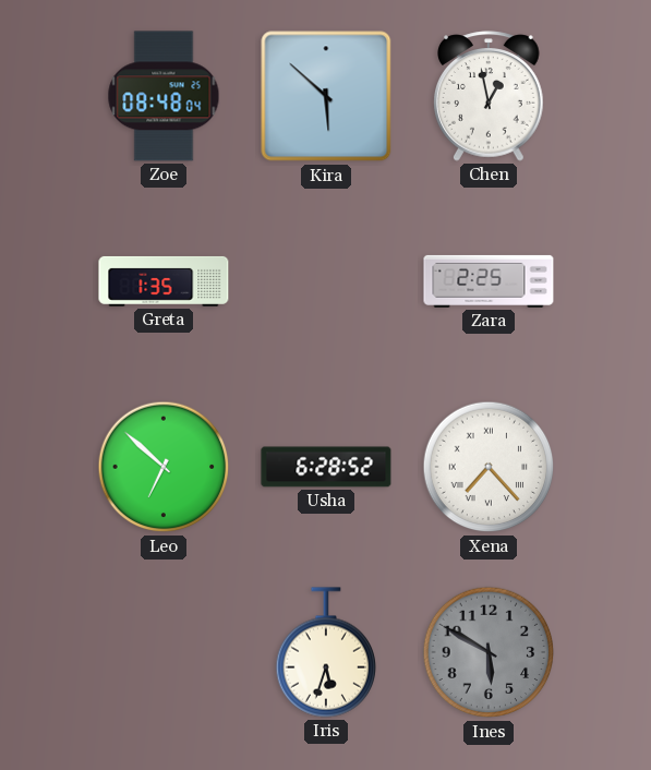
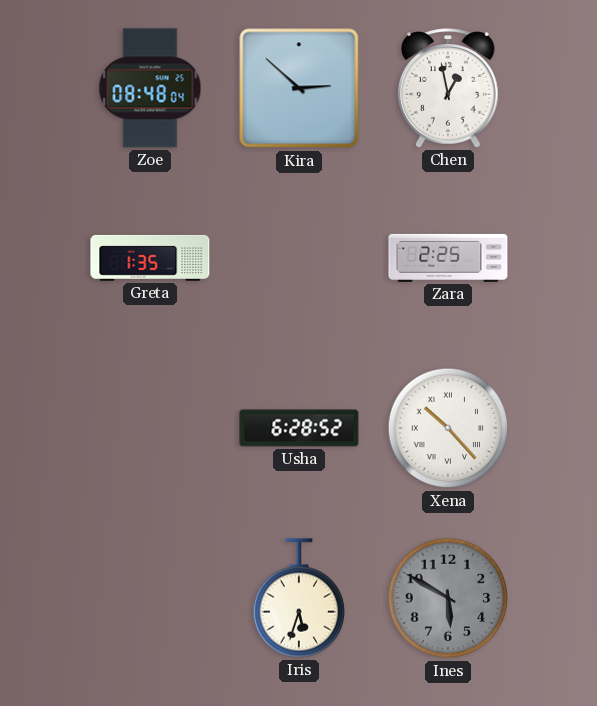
Kira: 5:52 -> 2:52 (299, 88)
Leo: 6:52 -> none (164, 467)
Xena: 7:23 -> 10:23 (448, 428)
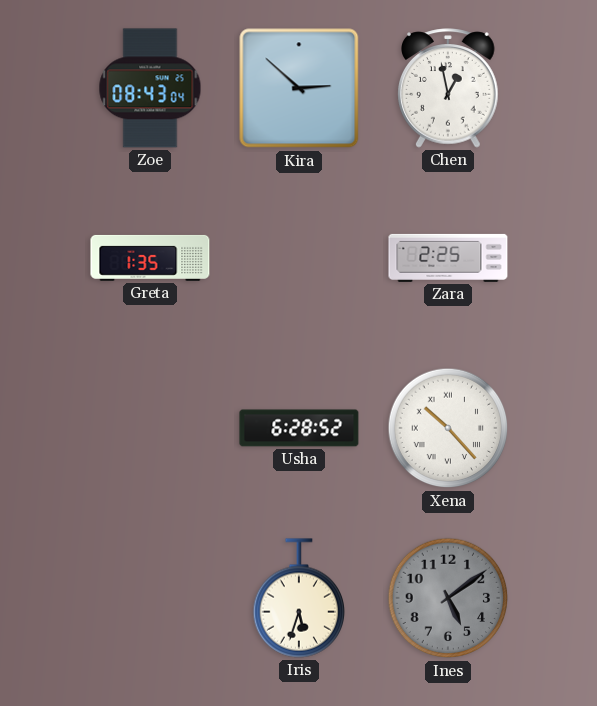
Zoe: 08:48 -> 08:43 (150, 88)
Ines: 5:50 -> 5:09 (448, 598)
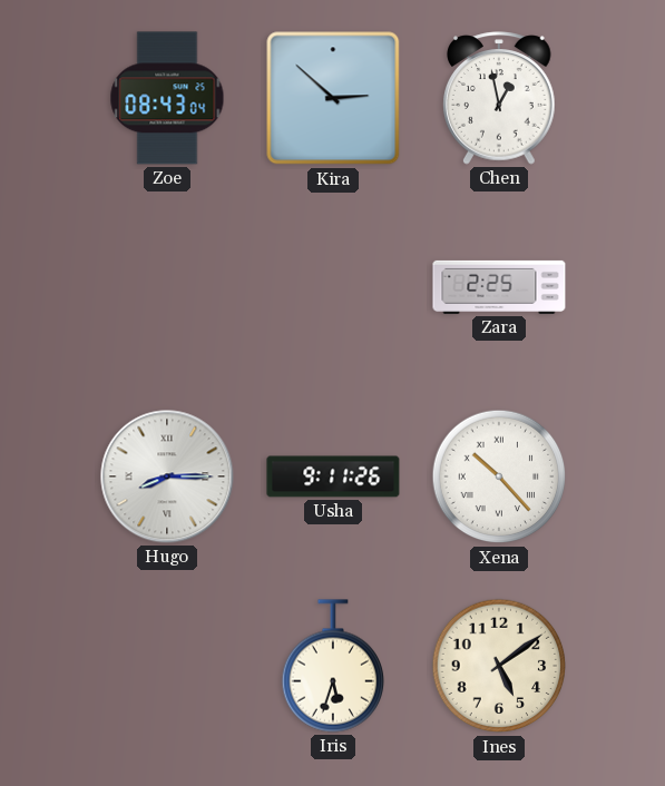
Greta: 1:35 -> none (150, 258)
Hugo: none -> 8:15 (167, 476)
Usha: 6:28 -> 9:11 (333, 476)
Ines dial: grey -> cream (499, 666)
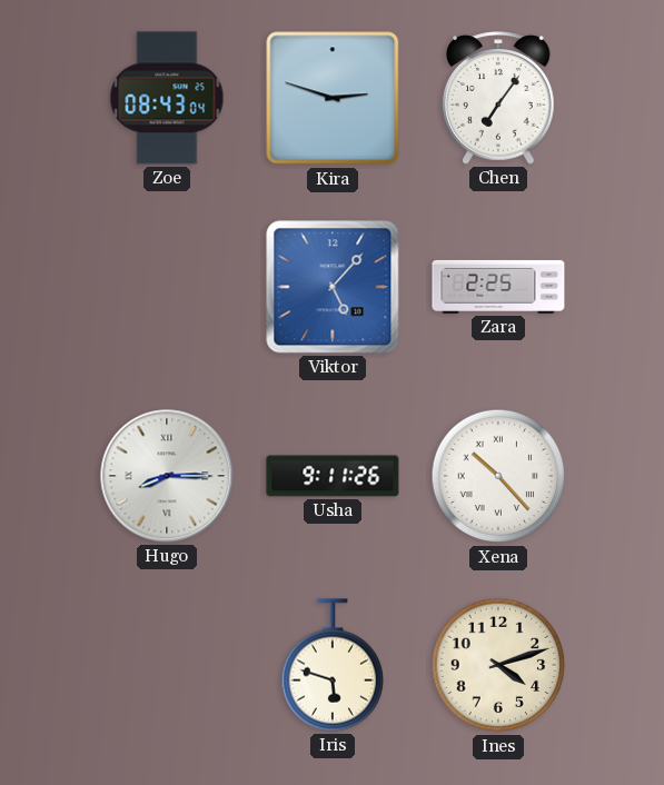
Kira: 2:52 -> 2:48 (333, 98)
Chen: 12:58 -> 7:06 (498, 98)
Viktor: none -> 5:07 (333, 287)
Iris: 5:33 -> 5:48 (331, 665)
Ines: 5:09 -> 4:12 (498, 665)
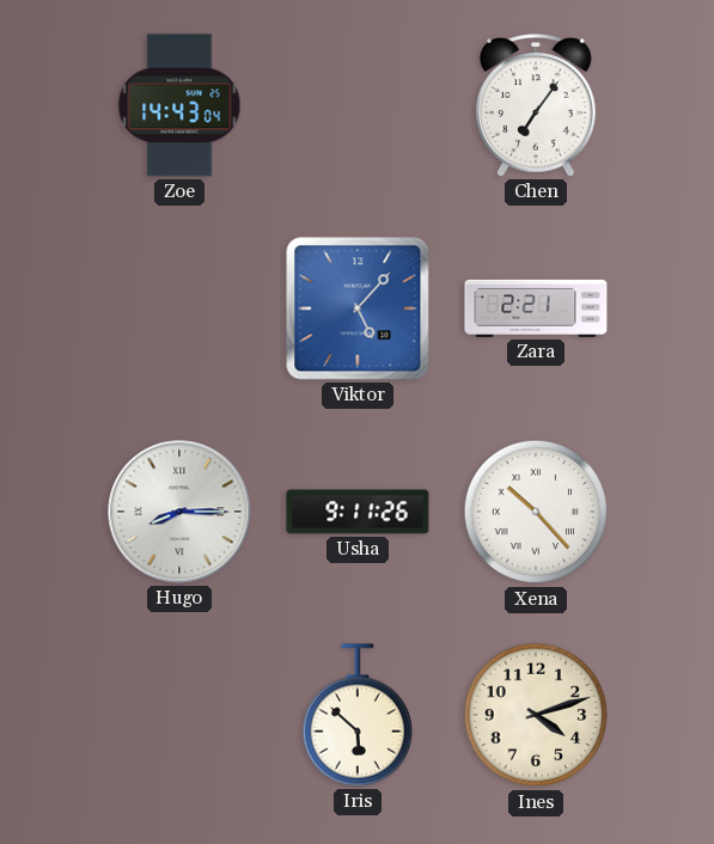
Zoe: 08:43 -> 14:43 (179, 105)
Kira: 2:48 -> none (333, 98)
Zara: 2:25 -> 2:21 (536, 308)
Iris: 5:48 -> 5:52 (356, 715)
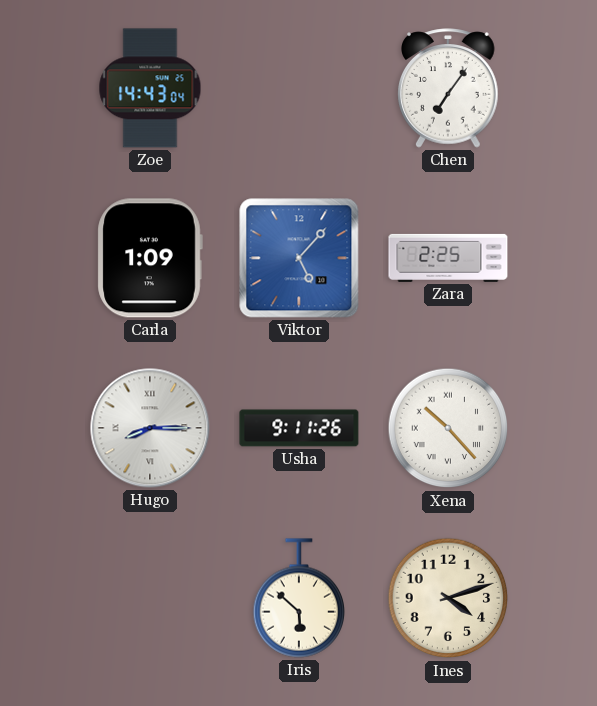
Carla: none -> 1:09 (150, 258)
Zara: 2:21 -> 2:25 (448, 258)
